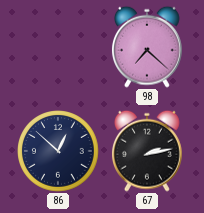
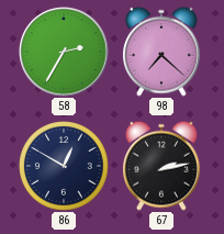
58: none -> 2:35 (64, 52)
86: 12:52 -> 12:50 (64, 166)
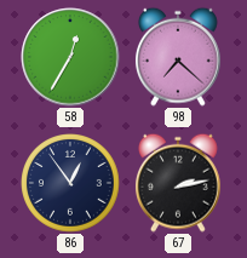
58: 2:35 -> 12:35 (70, 57)
86: 12:50 -> 12:54 (70, 183)
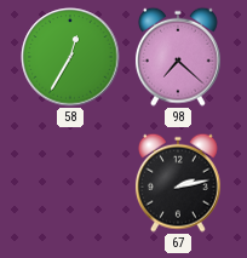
86: 12:54 -> none (70, 183)
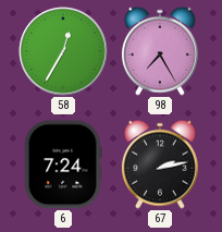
98: 7:22 -> 7:25 (160, 51)
6: none -> 7:24 (63, 164)
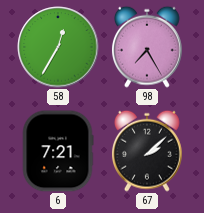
6: 7:24 -> 7:21 (58, 151)
67: 2:13 -> 2:08 (147, 151)
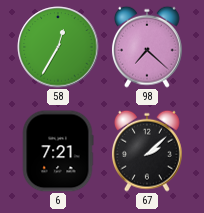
98: 7:25 -> 7:22 (147, 47)
